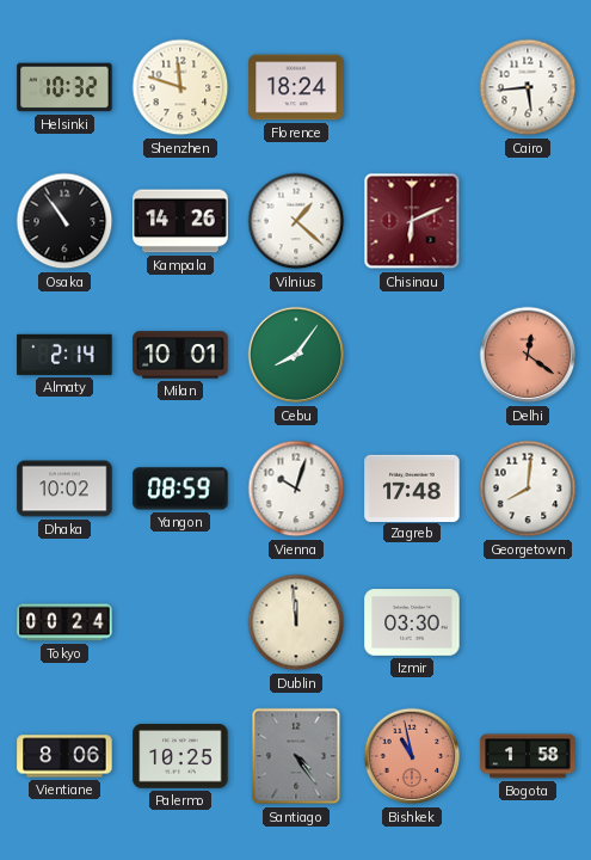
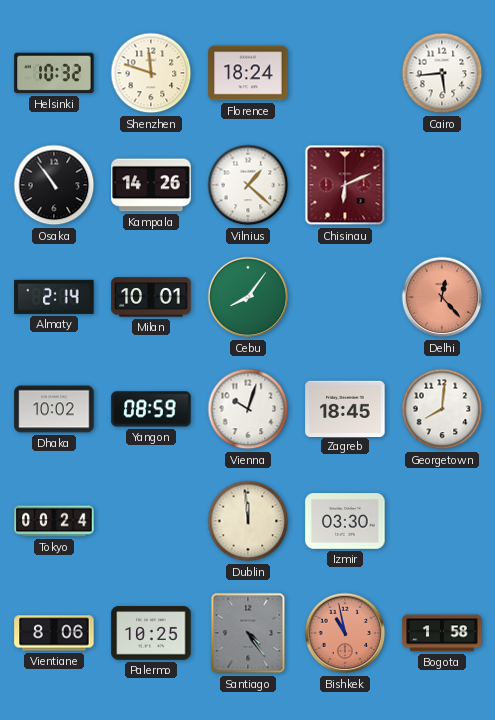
Delhi: 12:21 -> 12:23 (442, 297)
Zagreb: 17:48 -> 18:45 (345, 408)
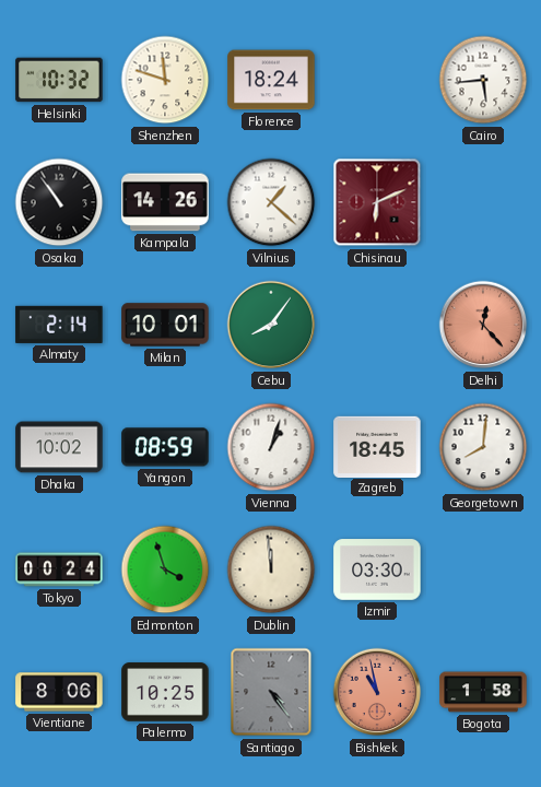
Vienna: 10:03 -> 1:03 (271, 447)
Edmonton: none -> 3:57 (165, 569)
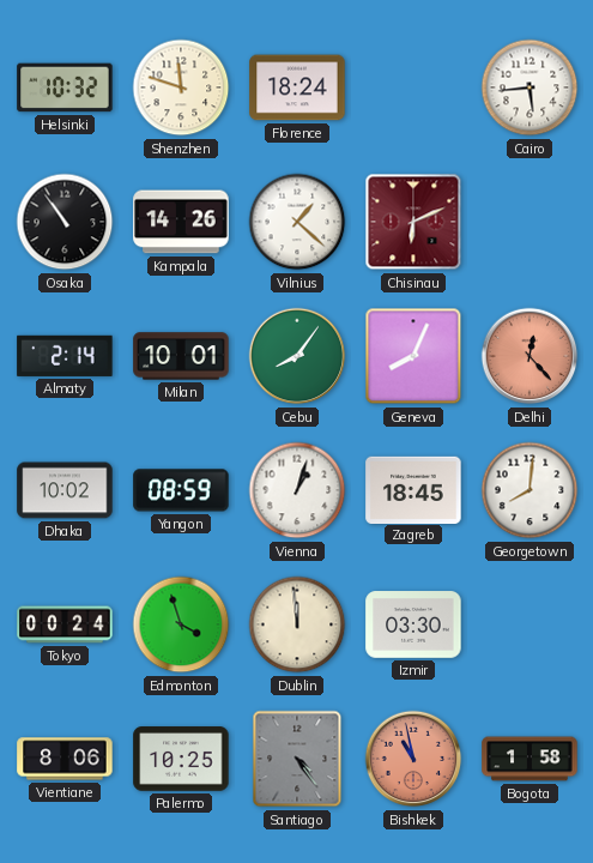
Geneva: none -> 8:04 (413, 356)
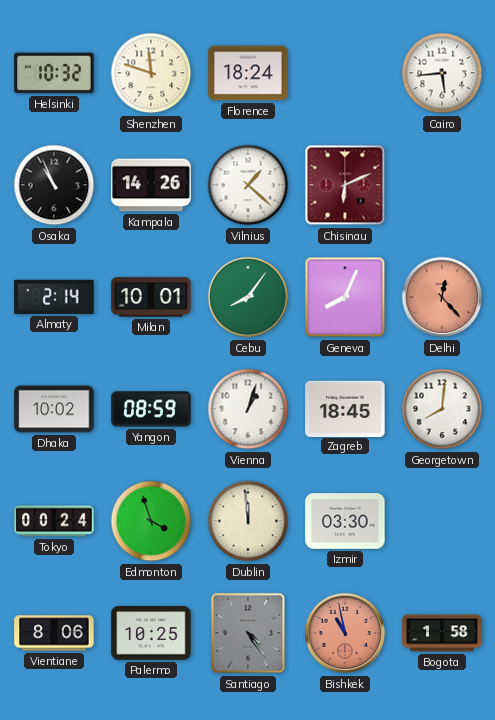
Osaka: 10:54 -> 10:56 (54, 185)
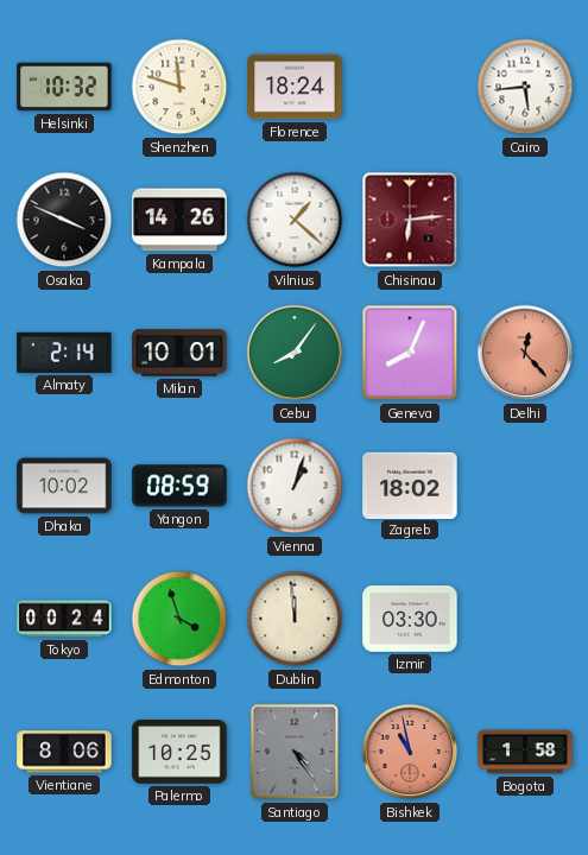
Osaka: 10:56 -> 3:49 (64, 220)
Chisinau: 6:11 -> 6:14 (410, 220)
Zagreb: 18:45 -> 18:02 (410, 484)
Georgetown: 8:01 -> none (442, 409)
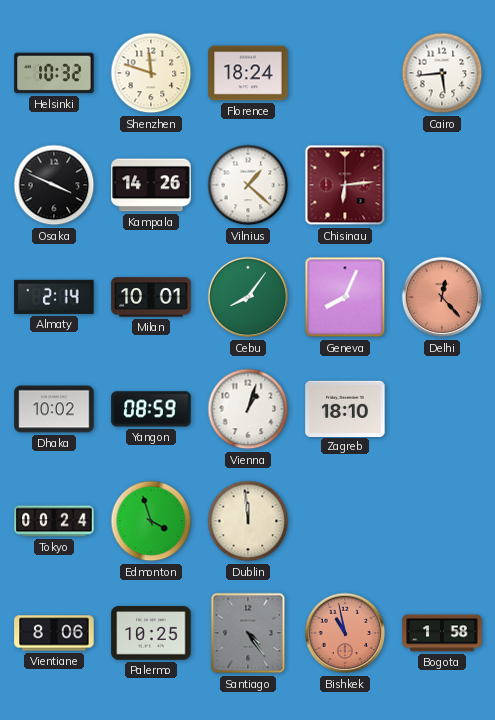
Zagreb: 18:02 -> 18:10 (345, 408)
Izmir: 03:30 -> none (410, 619)
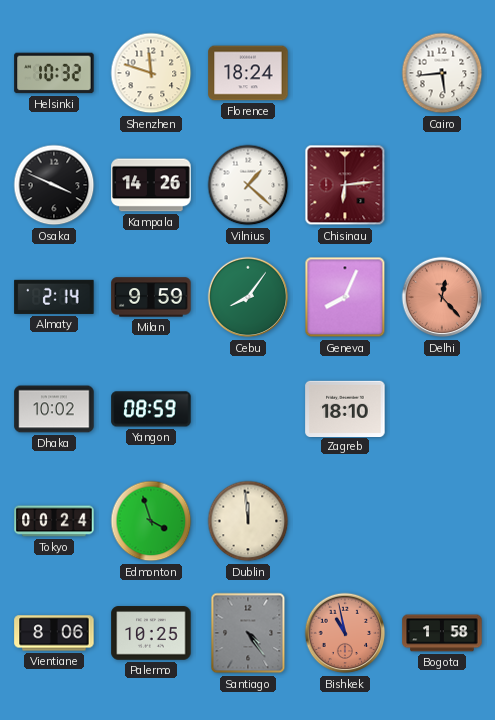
Milan: 10:01 -> 9:59 (151, 297)
Vienna: 1:03 -> none (248, 409)
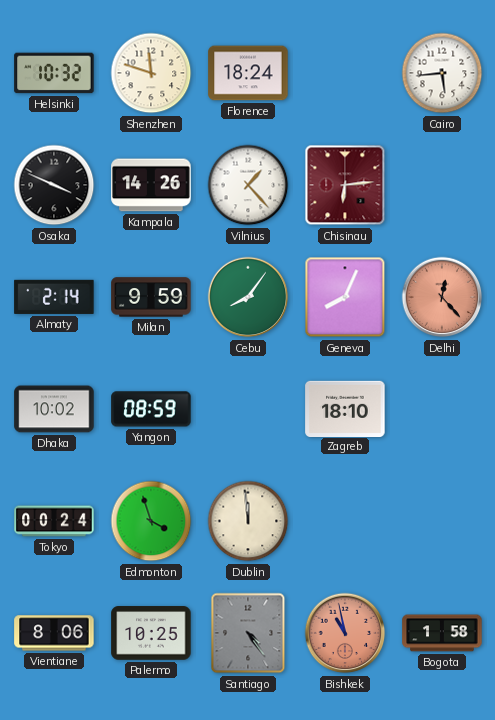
Vilnius: 1:22 -> 1:23 (248, 185)
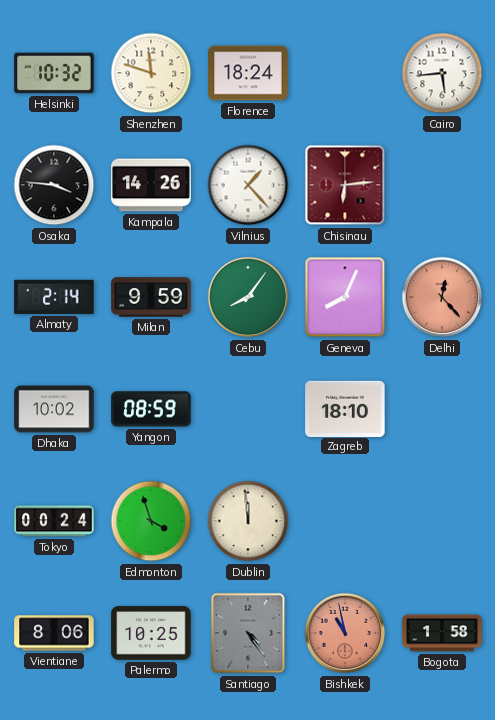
Osaka: 3:49 -> 3:46 (54, 185)
